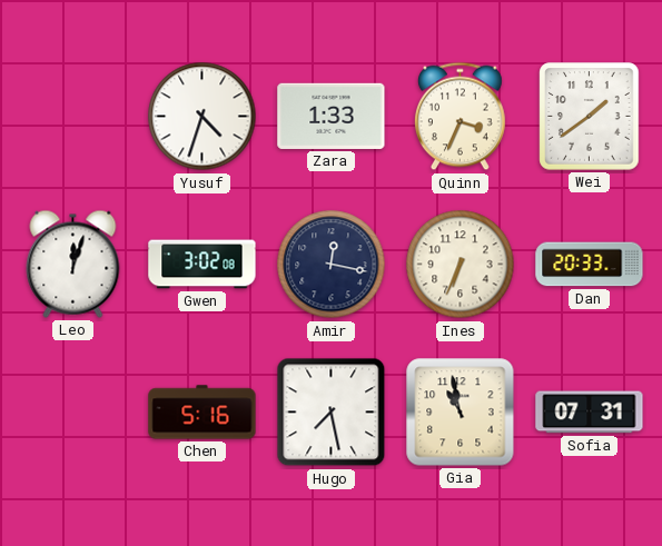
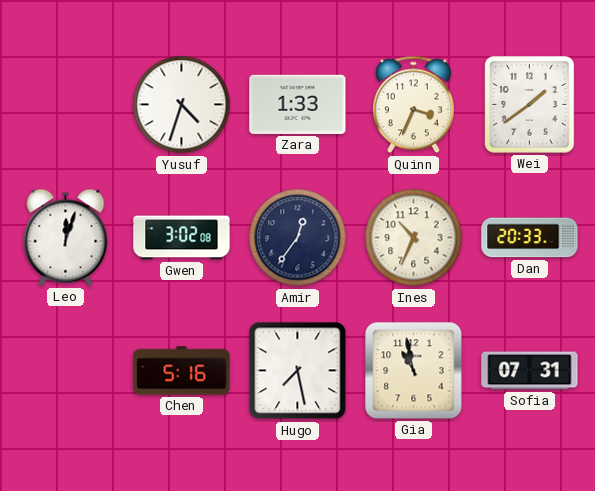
Amir: 12:17 -> 12:36 (298, 238)
Ines: 6:34 -> 10:34 (414, 238)
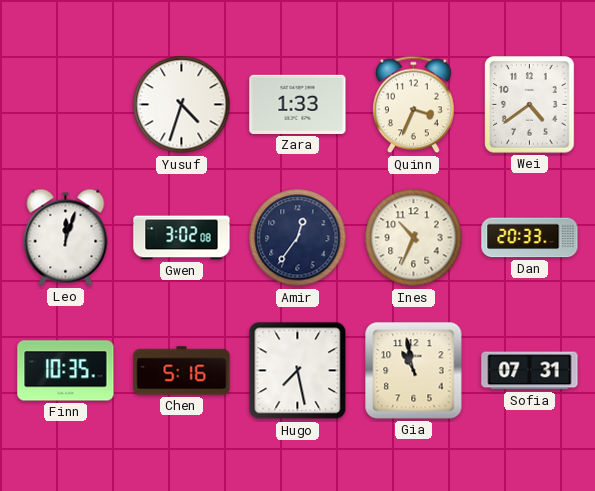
Wei: 1:39 -> 4:39 (530, 105)
Finn: none -> 10:35 (66, 371)
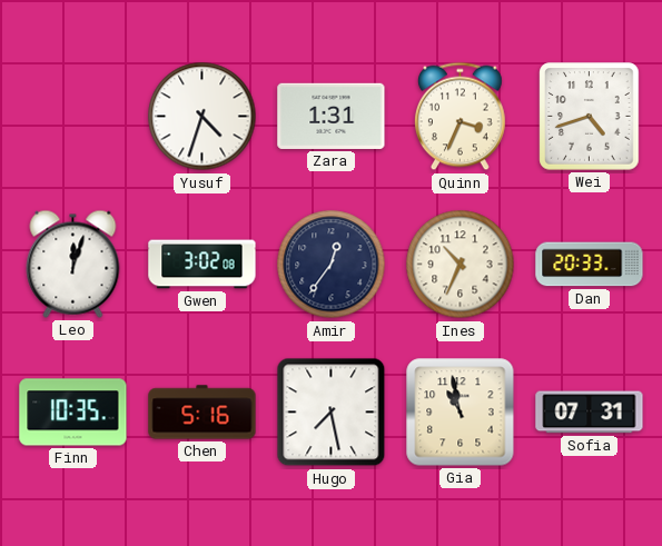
Zara: 1:33 -> 1:31 (332, 116)
Wei: 4:39 -> 4:42 (590, 117)
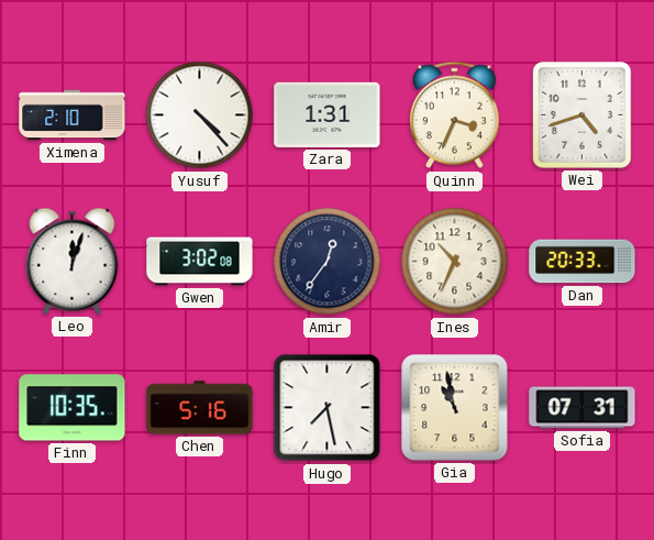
Ximena: none -> 2:10 (73, 115)
Yusuf: 4:33 -> 4:23 (200, 115)
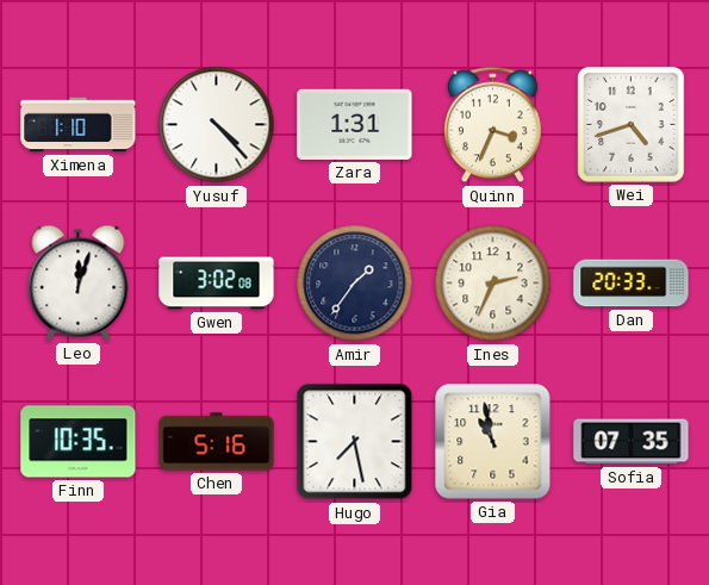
Ximena: 2:10 -> 1:10 (79, 125)
Amir: 12:36 -> 1:36 (355, 284)
Ines: 10:34 -> 2:34 (493, 284)
Sofia: 07:31 -> 07:35 (632, 442)
